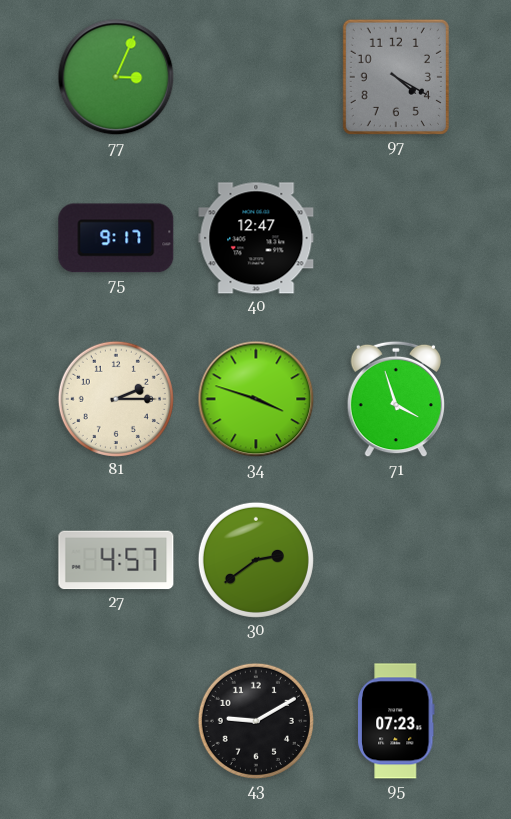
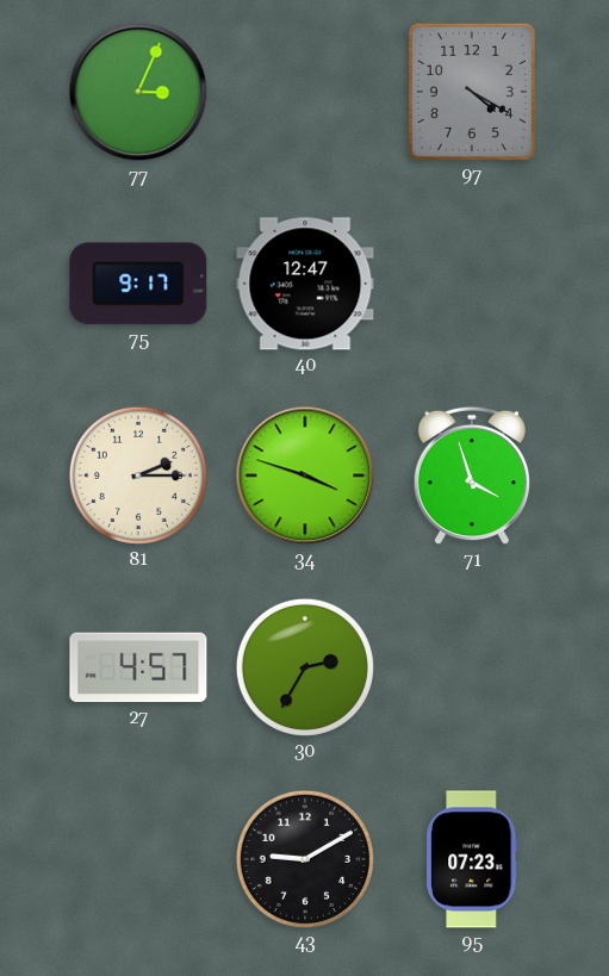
30: 2:39 -> 2:35 (305, 667)
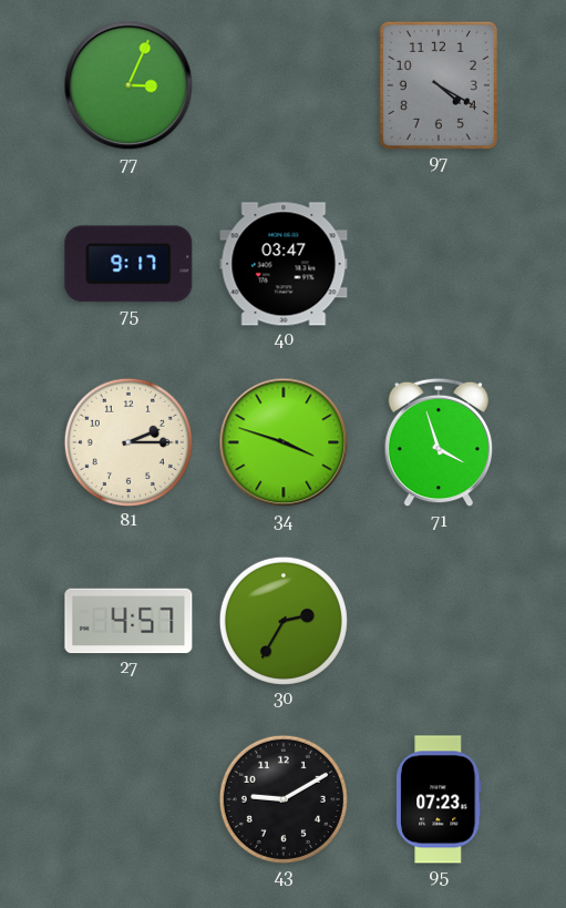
40: 12:47 -> 03:47 (284, 264)
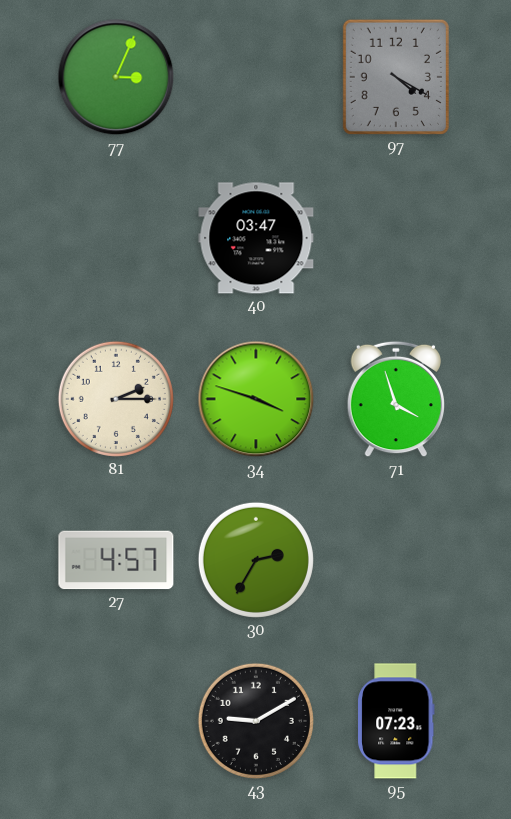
75: 9:17 -> none (128, 264)
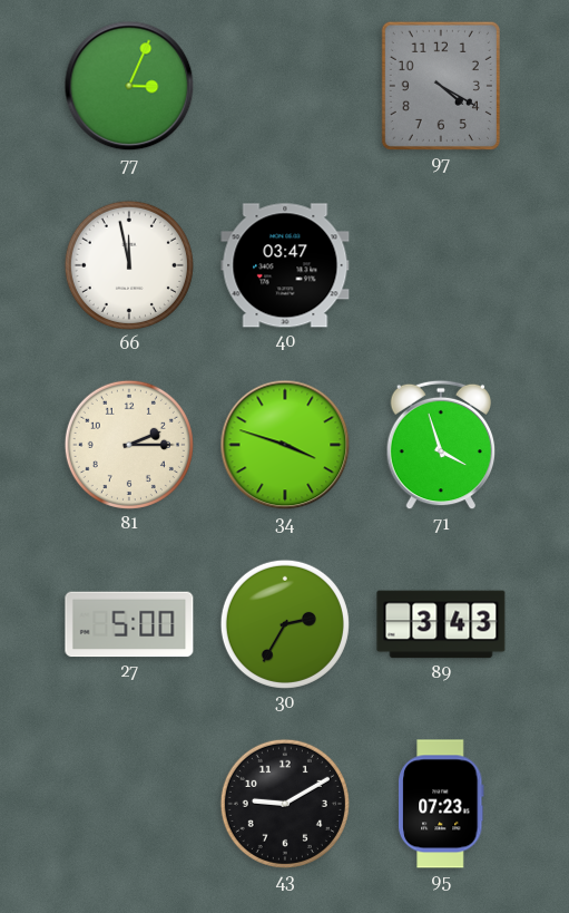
66: none -> 11:58 (129, 265)
27: 4:57 -> 5:00 (129, 624)
89: none -> 3:43 (441, 624)
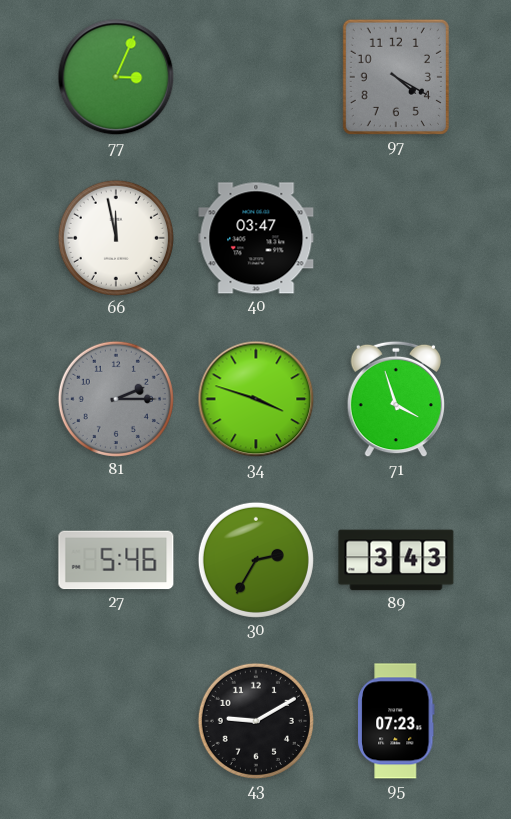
81 dial: cream -> grey (116, 399)
27: 5:00 -> 5:46 (116, 560)
